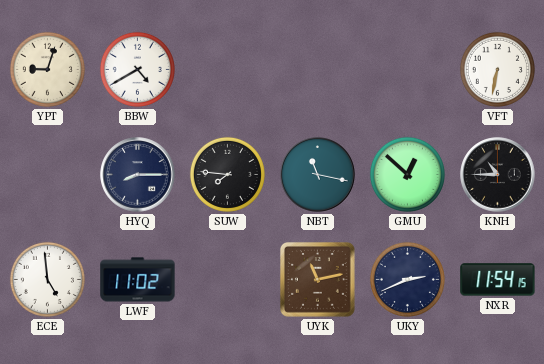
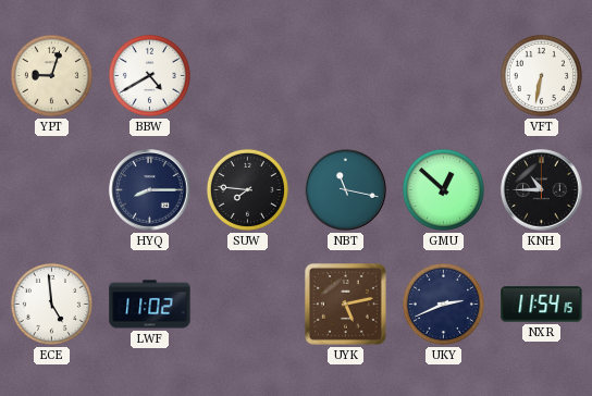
UYK: 11:13 -> 5:13 (346, 305)
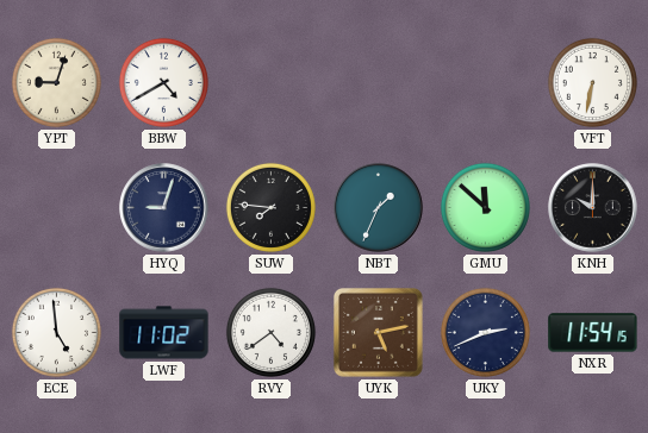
HYQ: 8:15 -> 9:03 (164, 208)
NBT: 11:17 -> 1:34 (379, 208)
GMU: 12:52 -> 11:52 (485, 207)
KNH: 10:45 -> 10:00 (593, 208)
RVY: none -> 4:39 (270, 332)
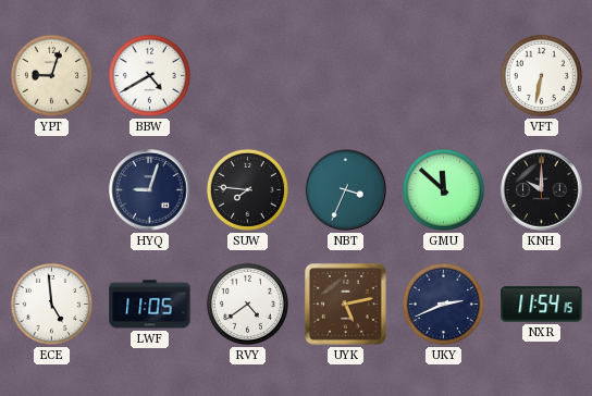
NBT: 1:34 -> 3:34 (346, 190)
LWF: 11:02 -> 11:05 (150, 305)
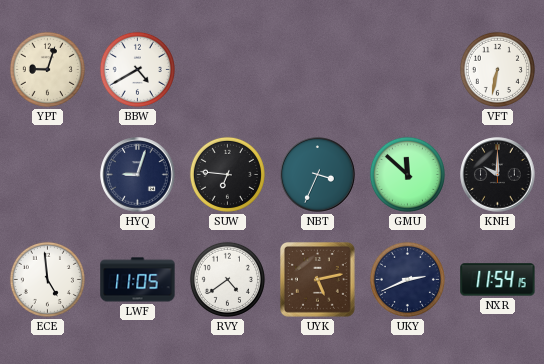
SUW: 7:46 -> 6:46 (227, 174)
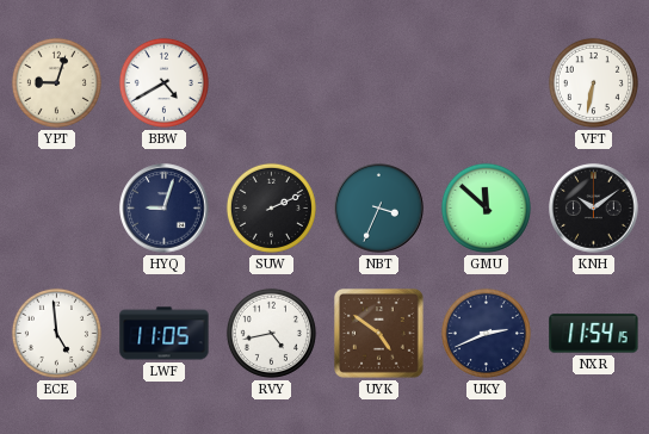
SUW: 6:46 -> 2:11 (271, 207)
KNH: 10:00 -> 10:09 (594, 209)
RVY: 4:39 -> 4:43 (271, 333)
UYK: 5:13 -> 4:51 (379, 334)
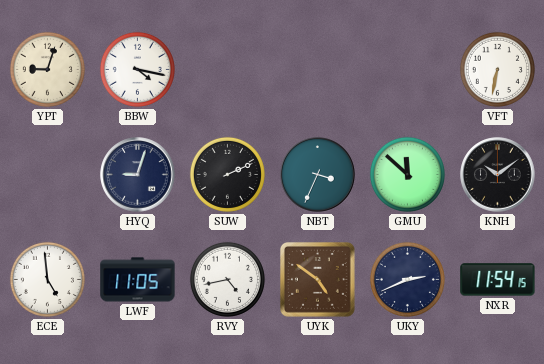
BBW: 4:40 -> 4:17 (137, 69)
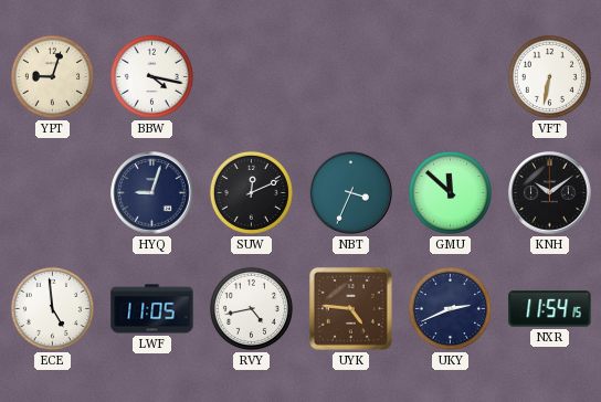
SUW: 2:11 -> 12:11 (251, 192)
UYK: 4:51 -> 4:46 (351, 309)
